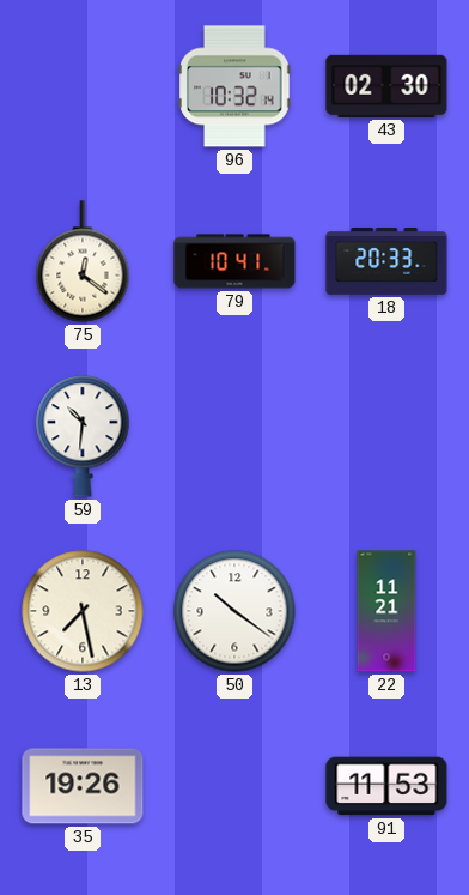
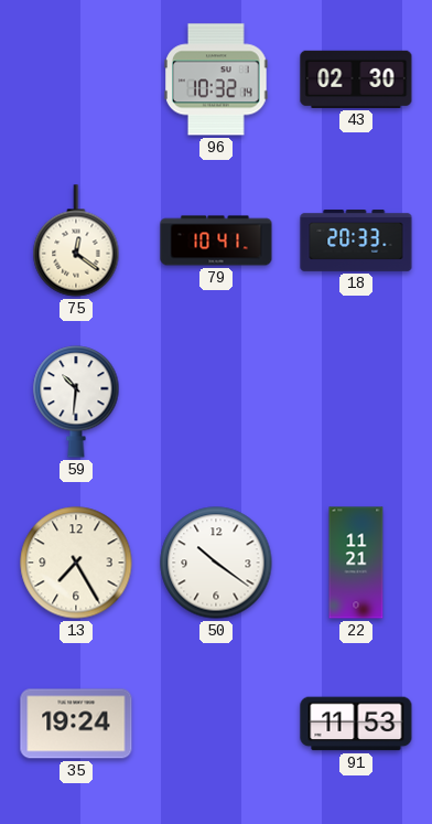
13: 7:28 -> 7:25 (76, 563)
35: 19:26 -> 19:24 (76, 724)
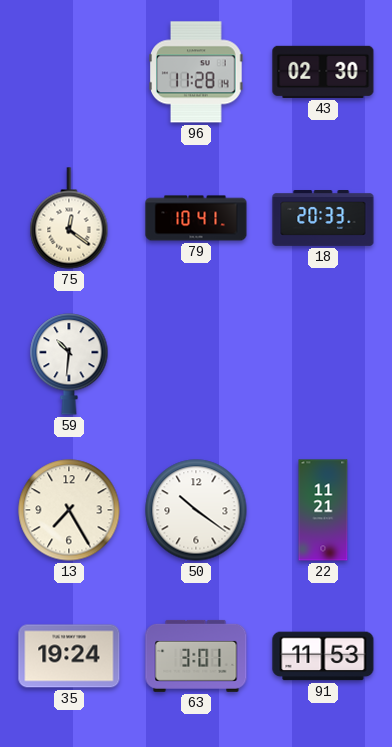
96: 10:32 -> 11:28 (196, 72)
63: none -> 3:01 (196, 656)
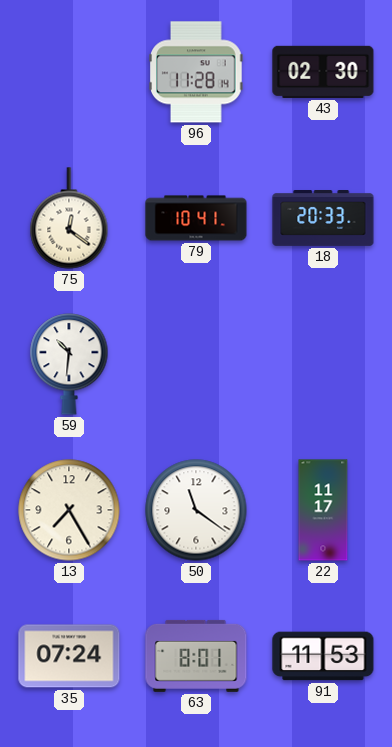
50: 10:21 -> 11:21 (196, 510)
22: 11:21 -> 11:17 (323, 510)
35: 19:24 -> 07:24 (69, 656)
63: 3:01 -> 8:01 (196, 656)
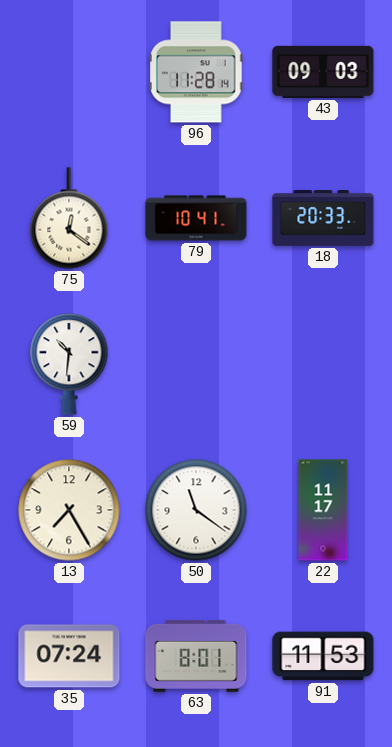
43: 02:30 -> 09:03 (323, 72)
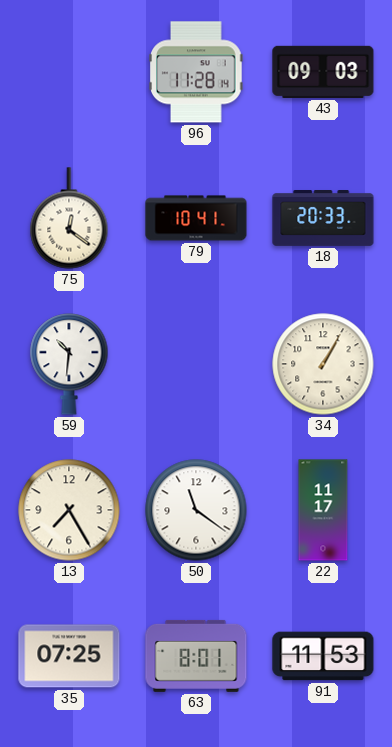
34: none -> 1:05 (323, 364)
35: 07:24 -> 07:25 (69, 656)
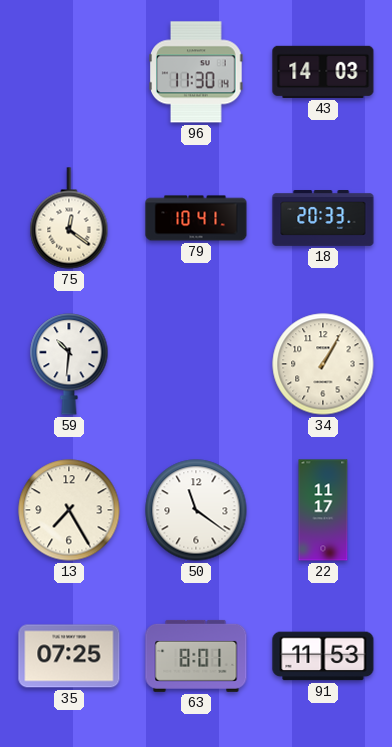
96: 11:28 -> 11:30 (196, 72)
43: 09:03 -> 14:03 (323, 72)
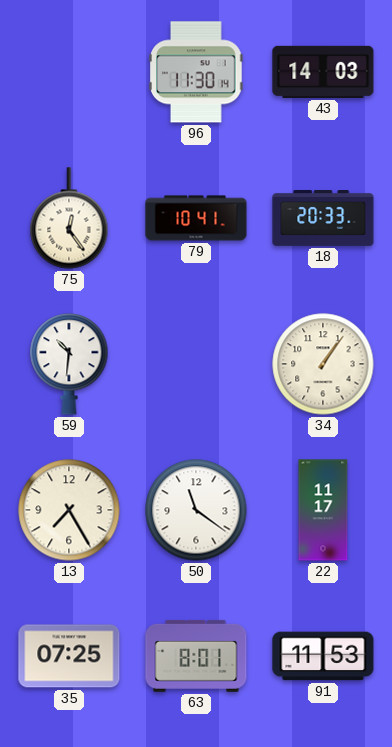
75: 12:21 -> 12:24 (69, 218)
34: 1:05 -> 1:06 (323, 364)
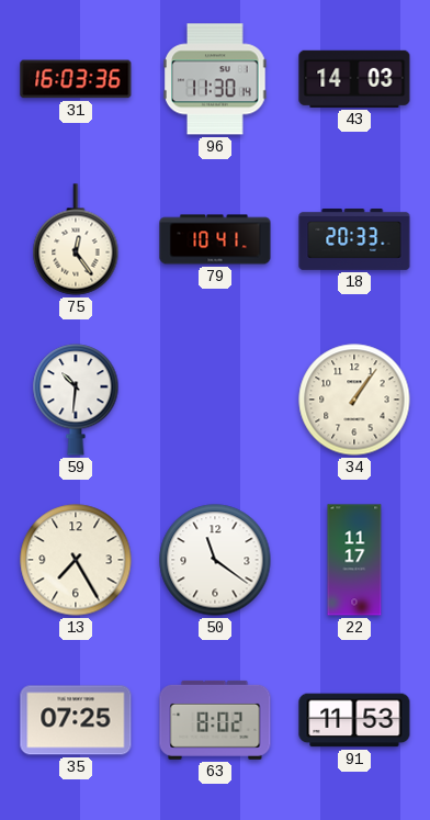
31: none -> 16:03 (76, 79)
63: 8:01 -> 8:02 (215, 720)
